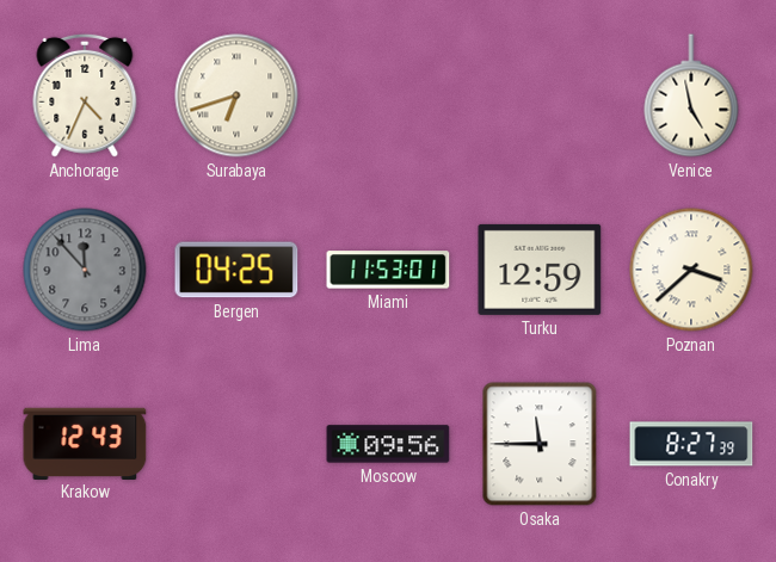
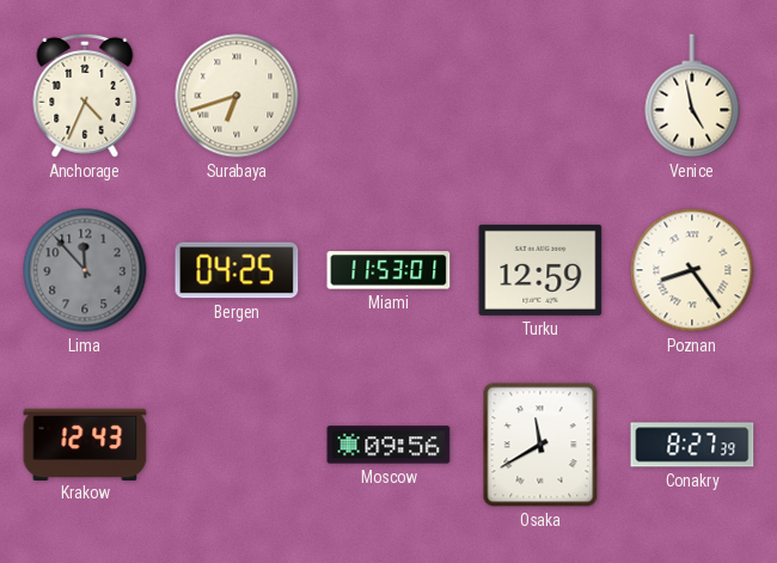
Poznan: 3:38 -> 8:24 (692, 270)
Osaka: 11:45 -> 11:40 (540, 445)
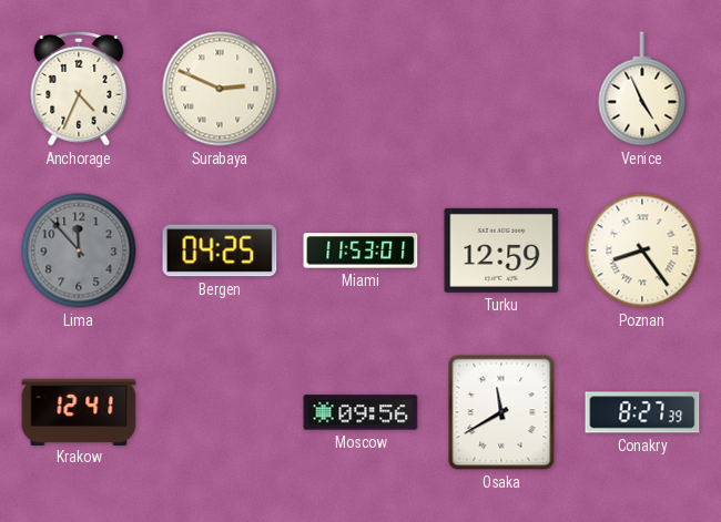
Surabaya: 6:42 -> 2:49 (220, 89)
Venice: 4:58 -> 4:56 (642, 89)
Krakow: 12:43 -> 12:41 (79, 411)
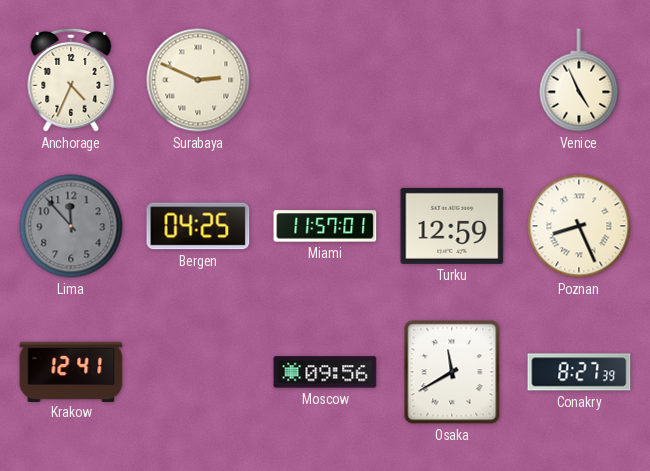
Miami: 11:53 -> 11:57 (325, 226)
Poznan: 8:24 -> 8:26 (579, 226)
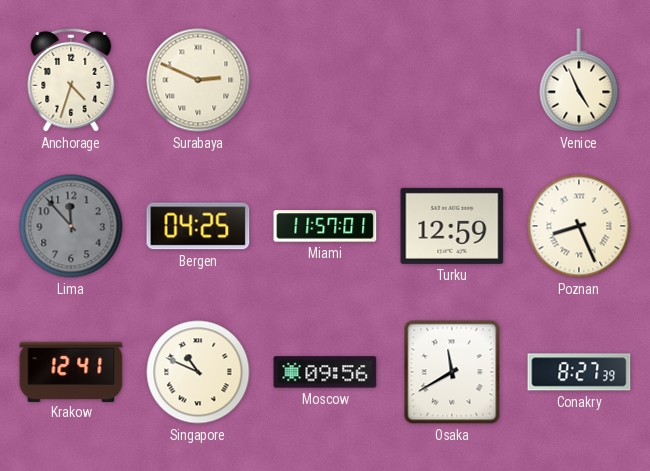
Anchorage: 4:34 -> 4:33 (71, 80)
Singapore: none -> 10:49 (198, 372)
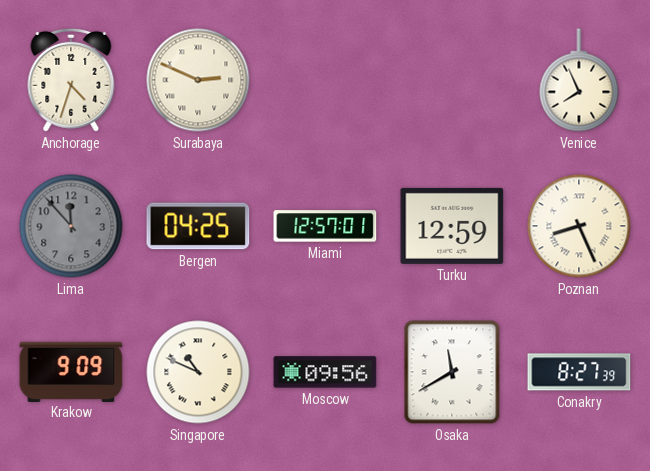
Venice: 4:56 -> 7:56 (579, 80)
Miami: 11:57 -> 12:57 (325, 226)
Krakow: 12:41 -> 9:09 (71, 371)
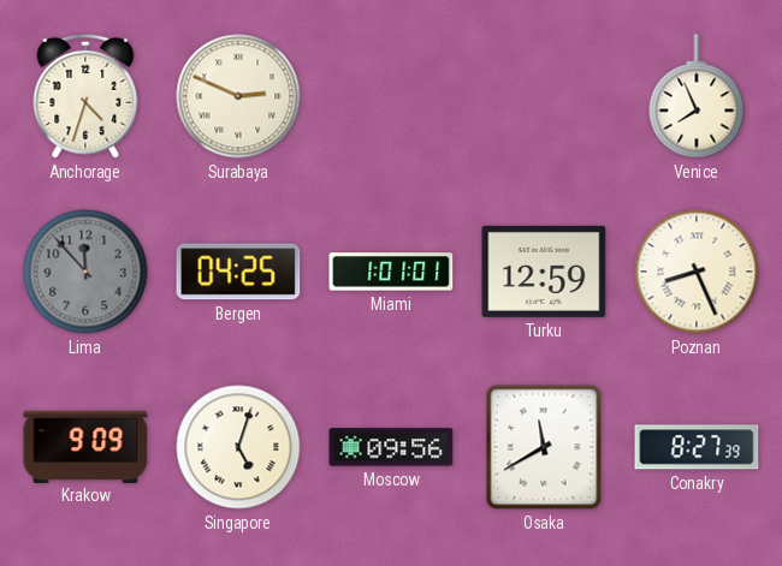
Miami: 12:57 -> 1:01 (391, 272)
Singapore: 10:49 -> 5:03 (238, 447)
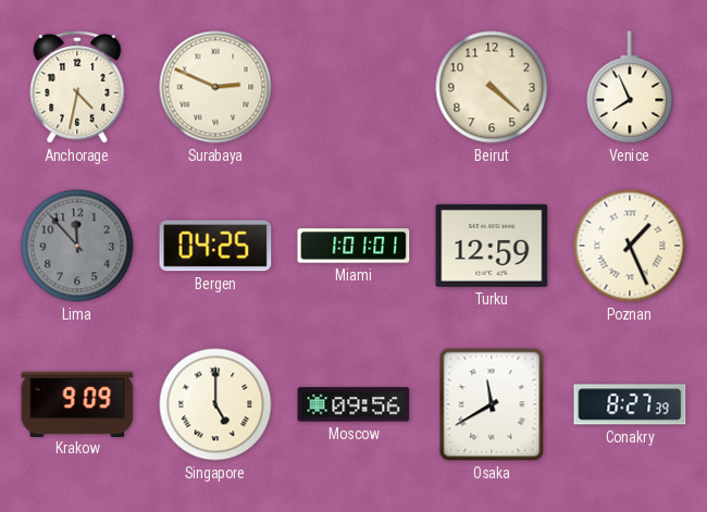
Anchorage: 4:33 -> 4:32 (77, 87)
Beirut: none -> 4:22 (492, 87)
Poznan: 8:26 -> 1:26 (630, 246)
Singapore: 5:03 -> 5:00 (215, 404)
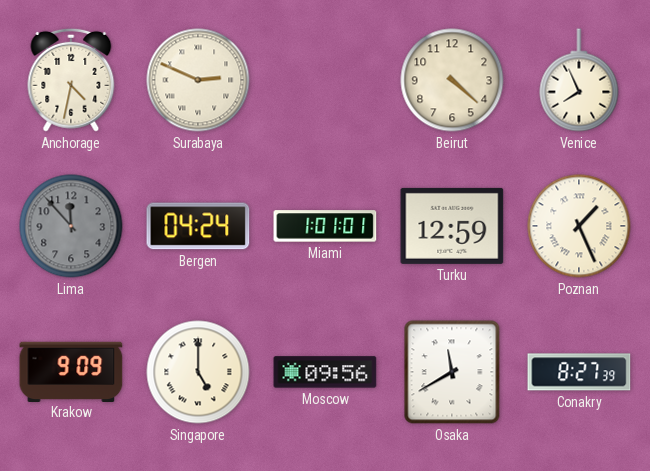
Bergen: 04:25 -> 04:24 (198, 226)
